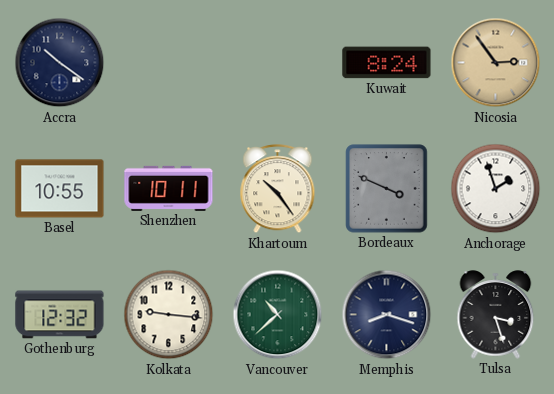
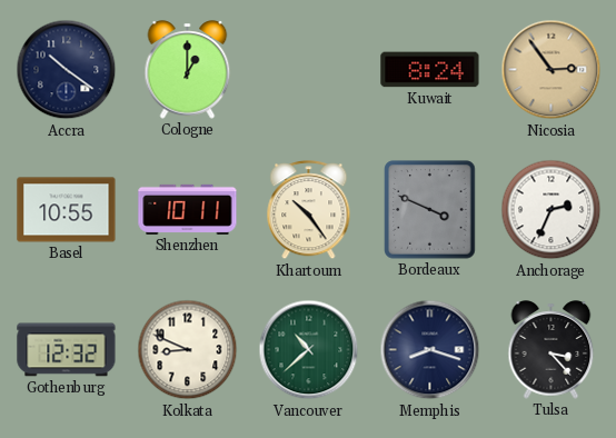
Cologne: none -> 1:00 (188, 70)
Anchorage: 1:57 -> 2:34 (552, 210)
Kolkata: 9:16 -> 8:49 (188, 350)
Tulsa: 3:27 -> 3:23 (552, 350)
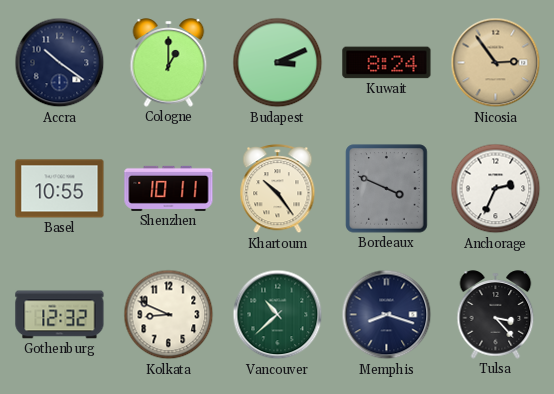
Budapest: none -> 3:11 (278, 63)
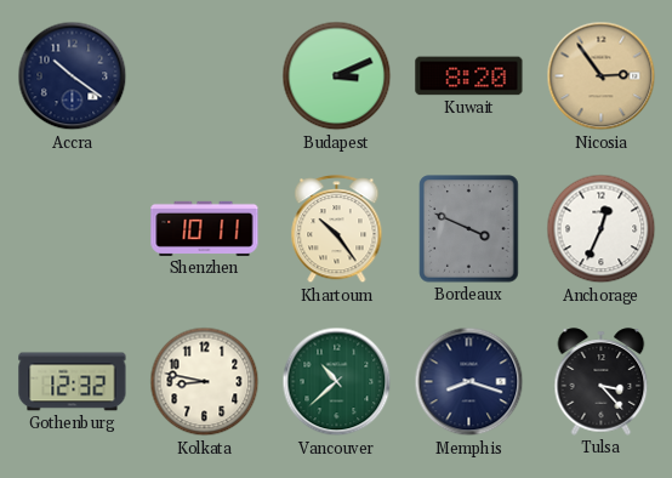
Cologne: 1:00 -> none (169, 63)
Kuwait: 8:24 -> 8:20 (469, 76)
Basel: 10:55 -> none (60, 189)
Anchorage: 2:34 -> 12:34 (602, 229)
Kolkata: 8:49 -> 8:47 (205, 382)
